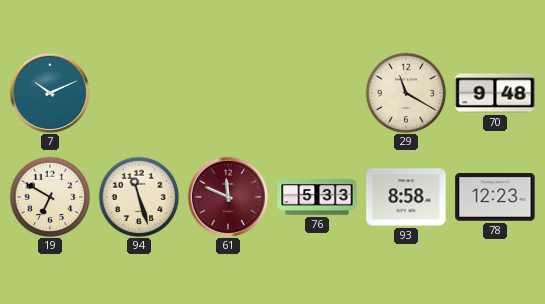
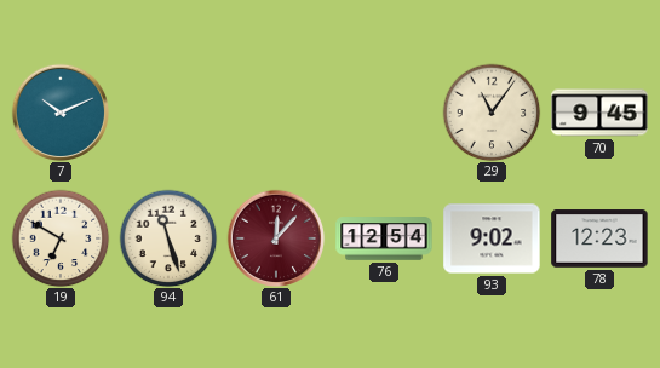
29: 11:20 -> 11:06 (492, 113)
70: 9:48 -> 9:45 (599, 113)
61: 11:49 -> 12:07 (276, 238)
76: 5:33 -> 12:54 (384, 238)
93: 8:58 -> 9:02 (492, 238)
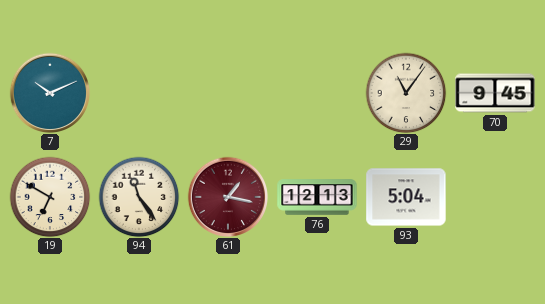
94: 11:27 -> 11:24 (139, 197)
61: 12:07 -> 1:17 (228, 197)
76: 12:54 -> 12:13 (317, 197)
93: 9:02 -> 5:04 (406, 197)
78: 12:23 -> none (599, 238)
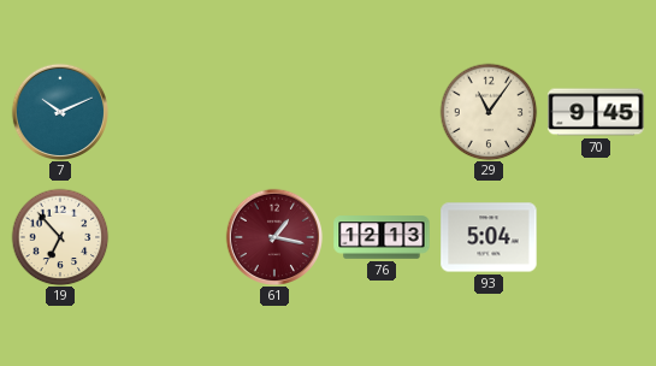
19: 6:50 -> 6:53 (60, 237)
94: 11:24 -> none (139, 197)
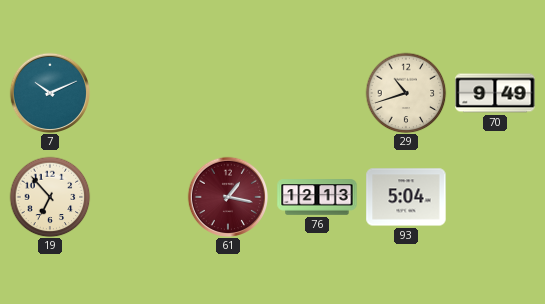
29: 11:06 -> 10:42 (406, 93)
70: 9:45 -> 9:49 (495, 93)
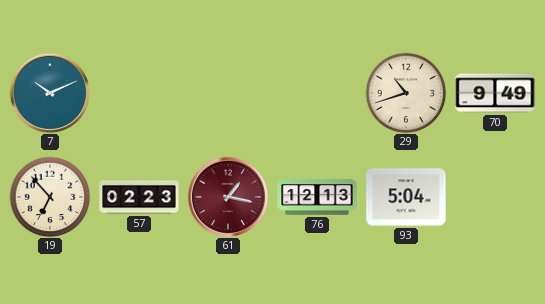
57: none -> 02:23 (139, 197)
